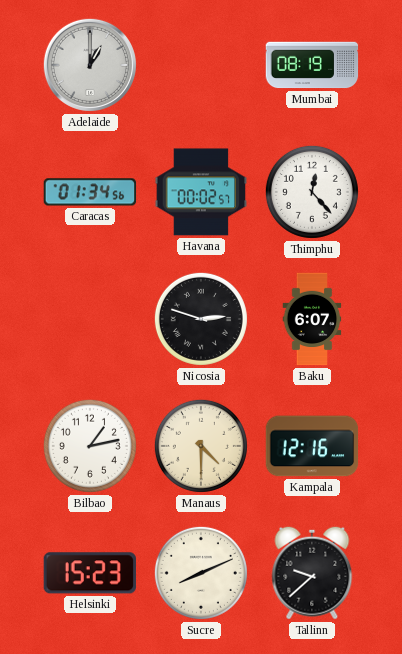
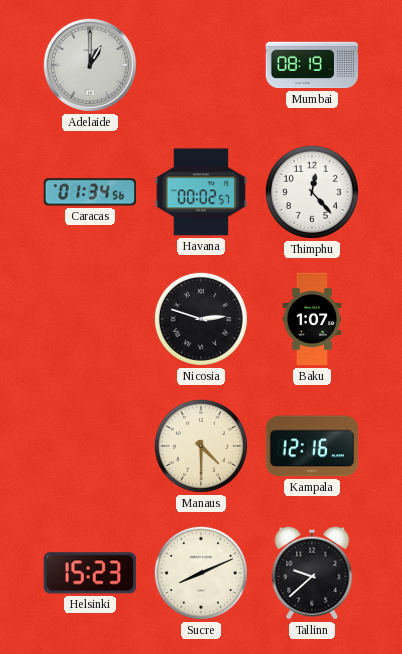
Baku: 6:07 -> 1:07 (312, 319)
Bilbao: 1:13 -> none (90, 446)
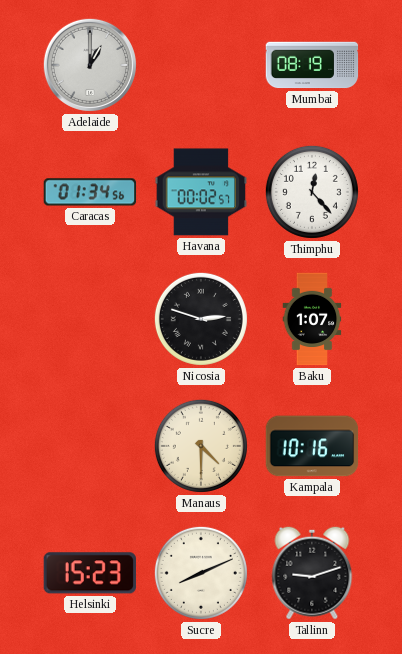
Kampala: 12:16 -> 10:16 (312, 446)
Tallinn: 9:38 -> 9:12 (312, 573)
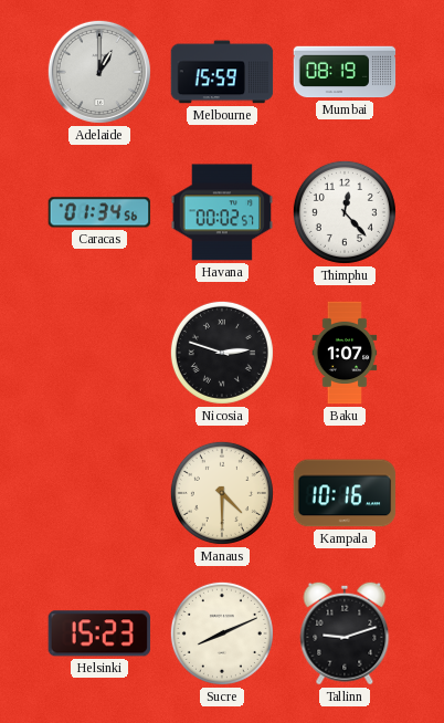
Melbourne: none -> 15:59 (222, 72)
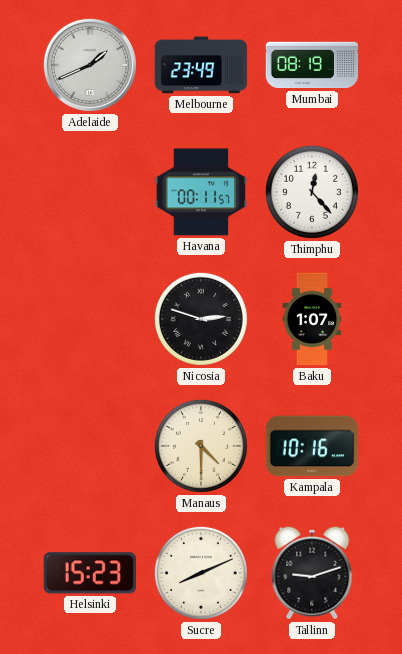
Adelaide: 1:00 -> 1:41 (90, 65)
Melbourne: 15:59 -> 23:49 (201, 65)
Caracas: 01:34 -> none (99, 212)
Havana: 00:02 -> 00:11 (201, 192)
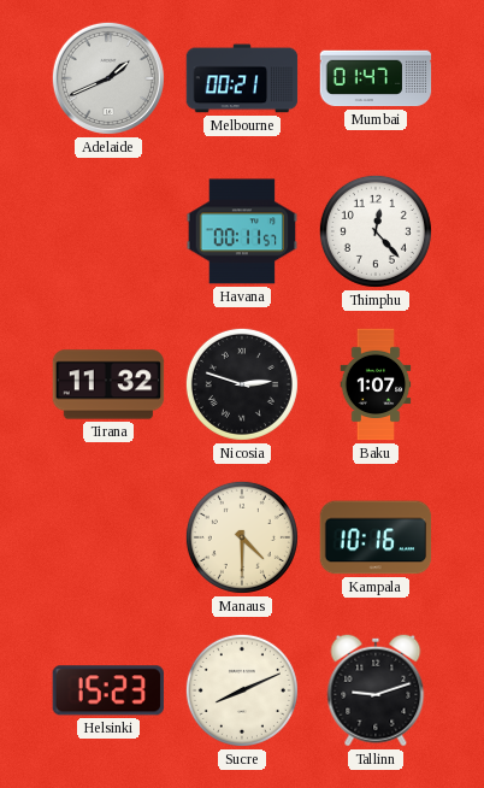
Melbourne: 23:49 -> 00:21 (242, 78)
Mumbai: 08:19 -> 01:47 (376, 78)
Tirana: none -> 11:32 (108, 384)
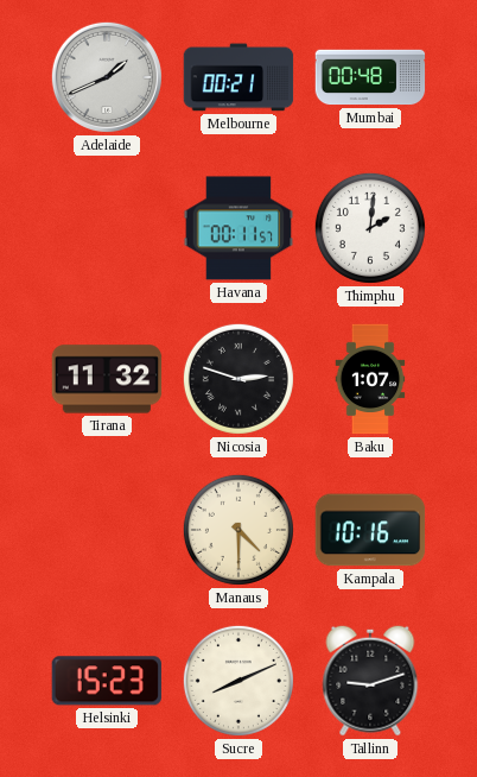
Mumbai: 01:47 -> 00:48 (370, 77)
Thimphu: 12:23 -> 2:01 (370, 228)
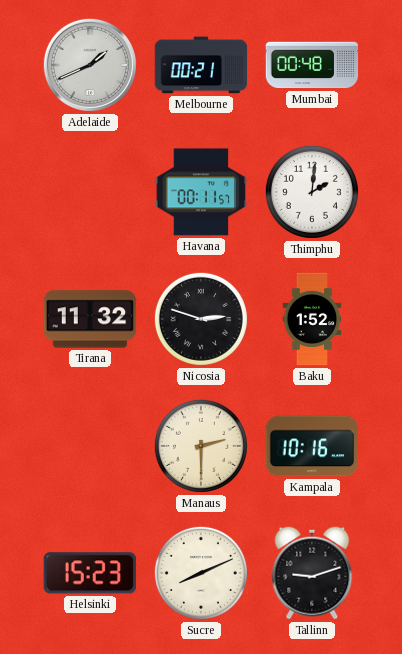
Baku: 1:07 -> 1:52 (312, 319)
Manaus: 4:30 -> 2:30 (201, 446)
